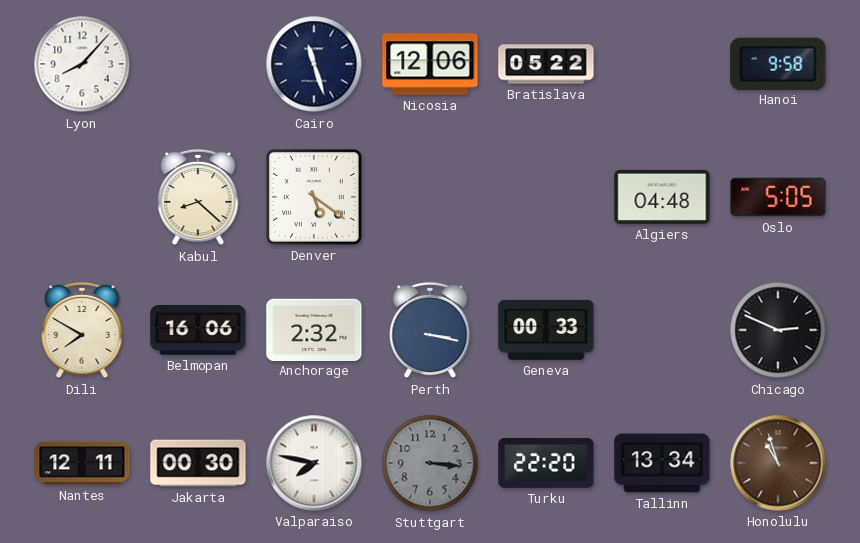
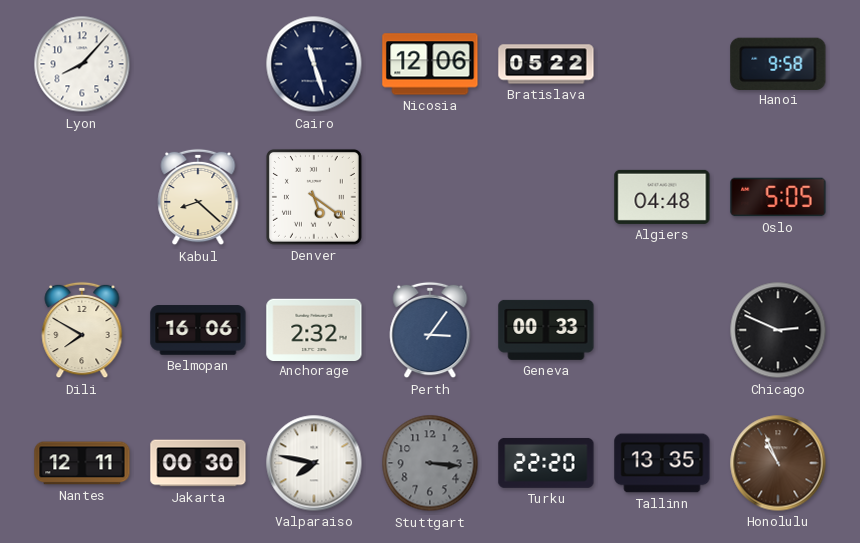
Perth: 3:17 -> 3:06 (430, 330)
Tallinn: 13:34 -> 13:35 (662, 463)
Honolulu: 10:57 -> 10:56 (778, 463)
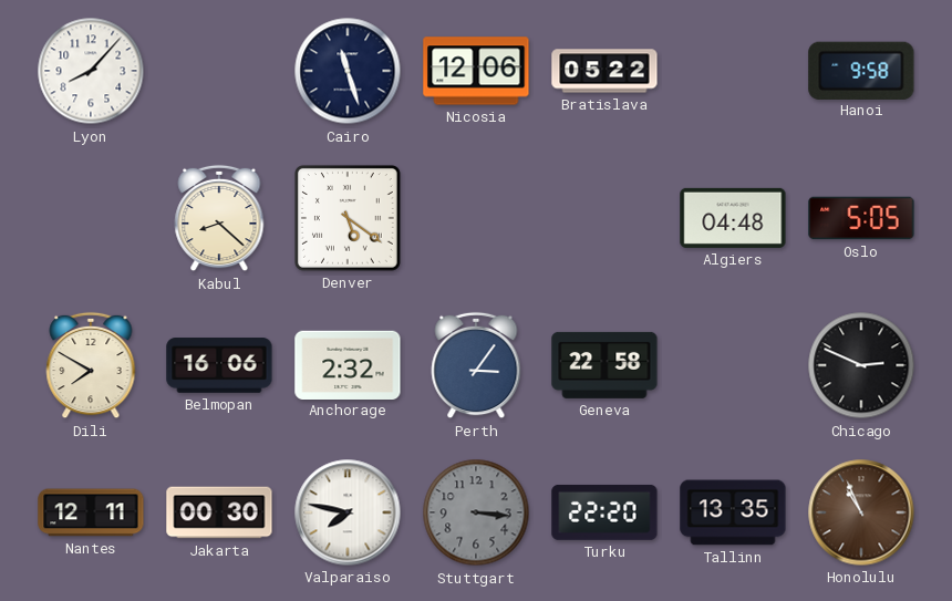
Geneva: 00:33 -> 22:58 (604, 365)
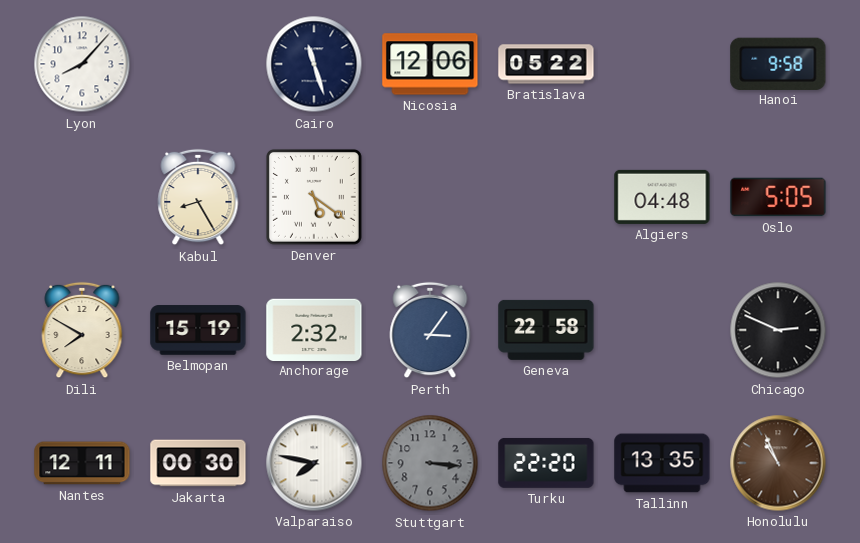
Kabul: 8:22 -> 8:25 (198, 197)
Belmopan: 16:06 -> 15:19 (198, 330)
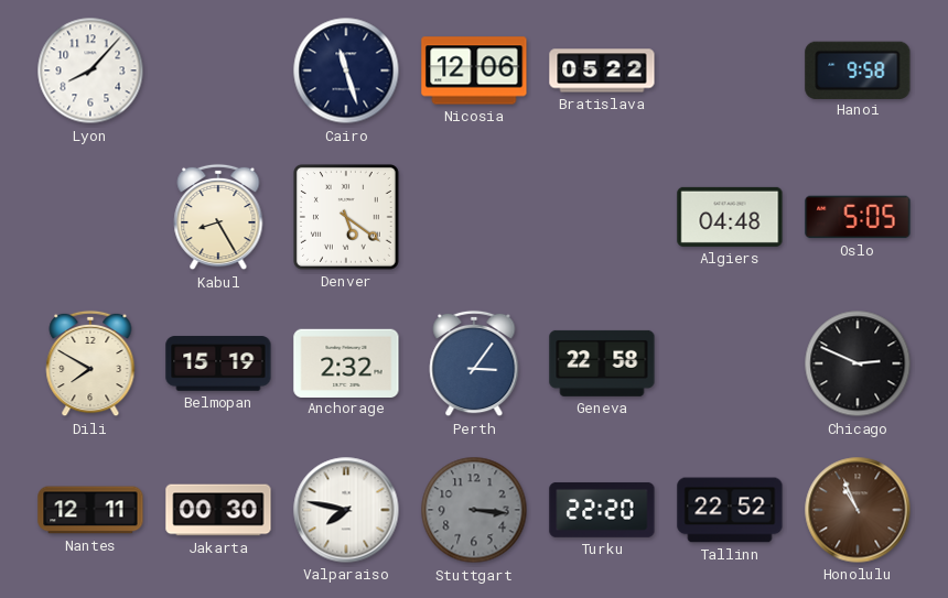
Tallinn: 13:35 -> 22:52 (730, 510)
